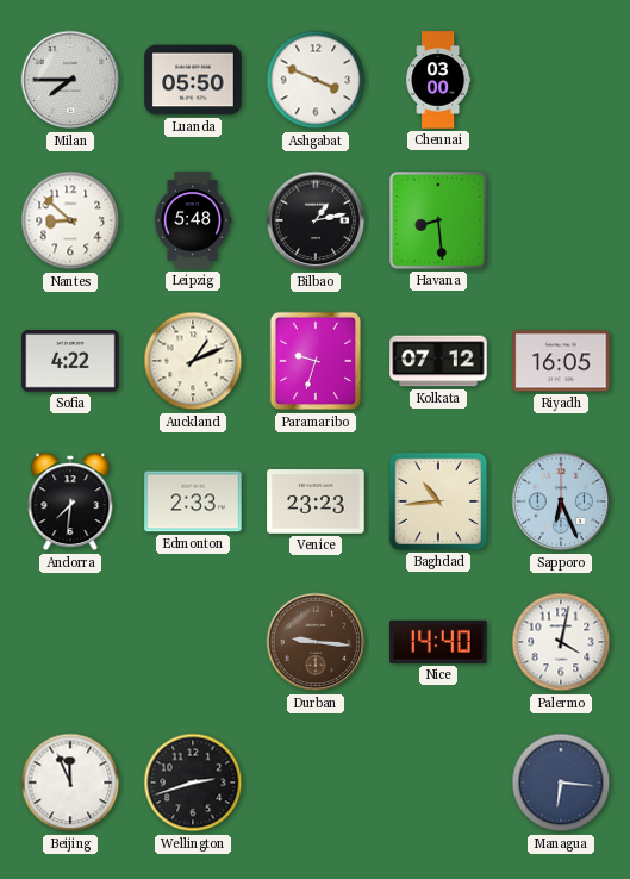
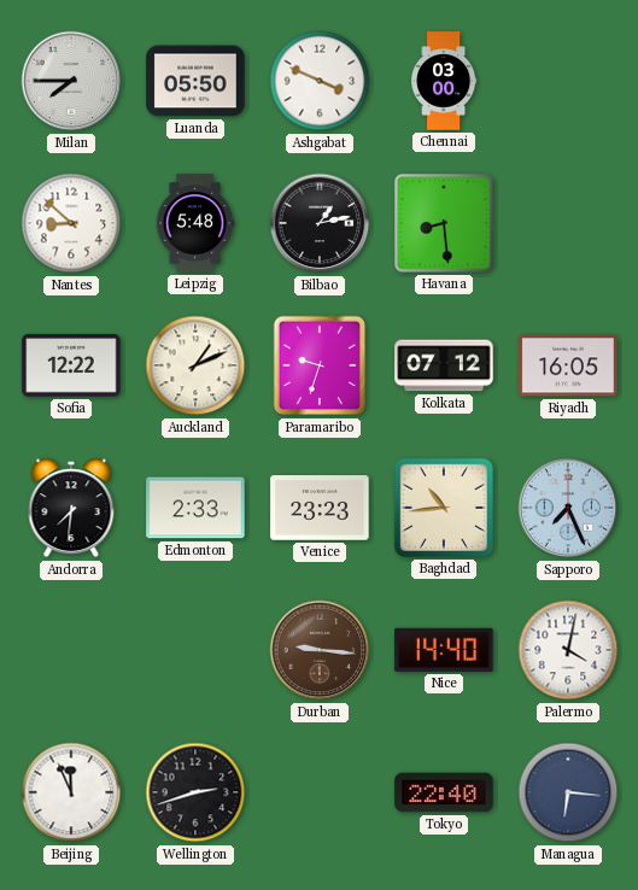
Sofia: 4:22 -> 12:22 (71, 365)
Sapporo: 6:26 -> 7:26 (568, 508)
Tokyo: none -> 22:40 (444, 792)
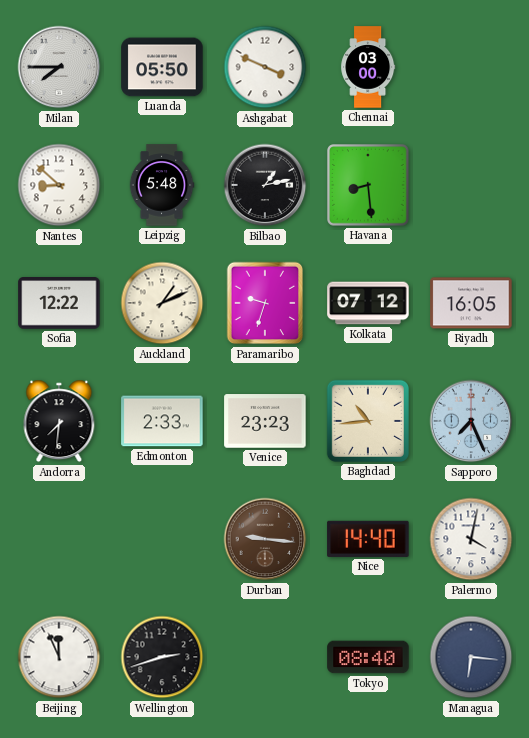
Tokyo: 22:40 -> 08:40 (368, 657)
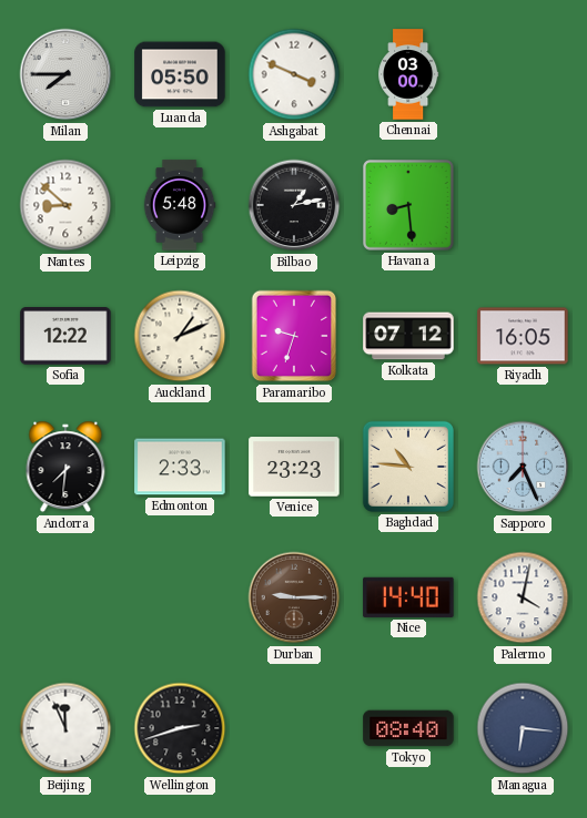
Baghdad: 10:44 -> 10:46 (408, 467)
Durban: 9:16 -> 9:15 (294, 597)
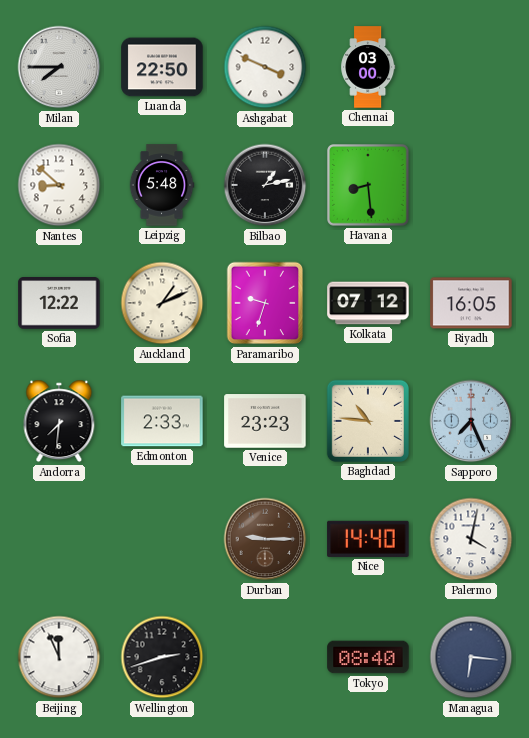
Luanda: 05:50 -> 22:50 (162, 67)
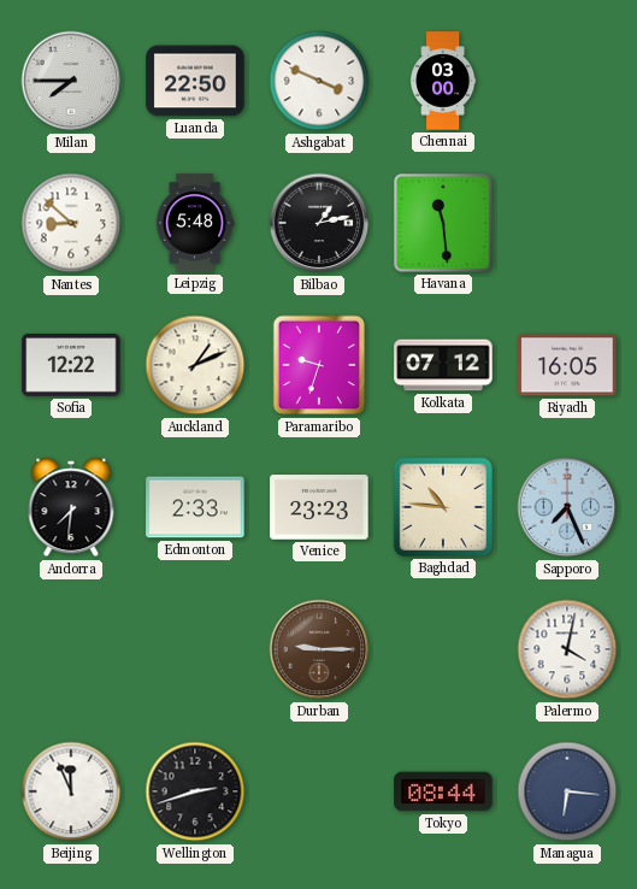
Havana: 8:29 -> 11:29 (444, 224)
Nice: 14:40 -> none (368, 539)
Tokyo: 08:40 -> 08:44 (443, 791)
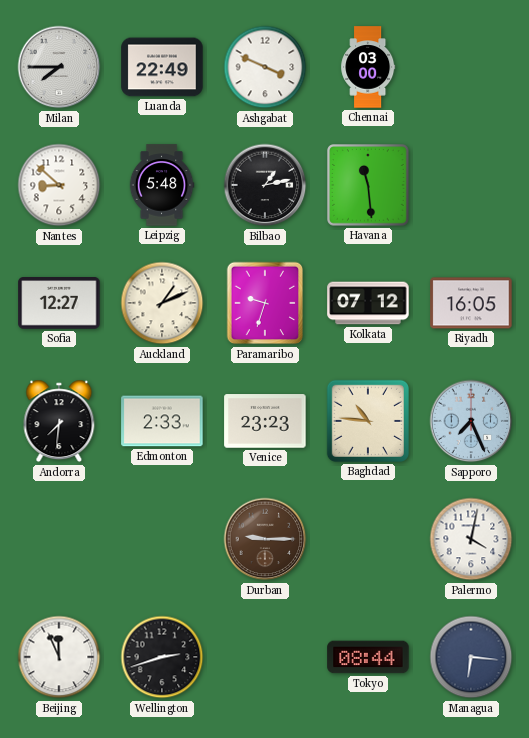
Luanda: 22:50 -> 22:49 (162, 67)
Sofia: 12:22 -> 12:27 (59, 303)
